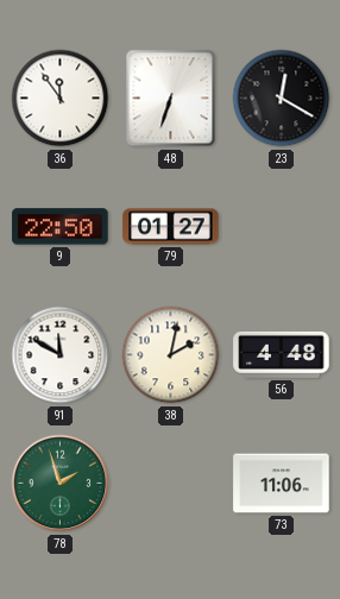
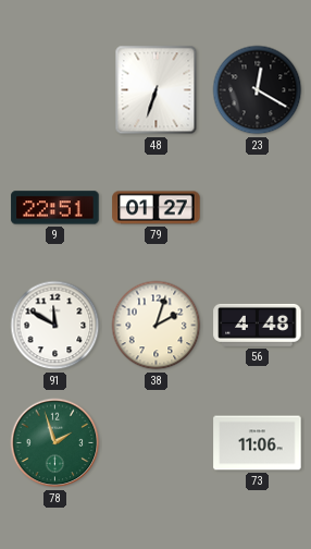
36: 11:54 -> none (61, 99)
9: 22:50 -> 22:51 (55, 208)
38: 2:02 -> 2:03 (157, 326)
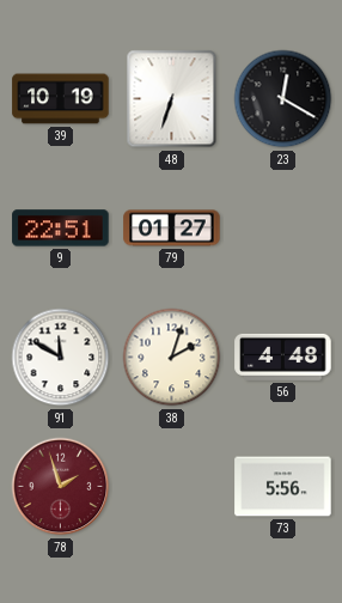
39: none -> 10:19 (61, 99)
78 dial: green -> burgundy (61, 487)
73: 11:06 -> 5:56 (283, 487)
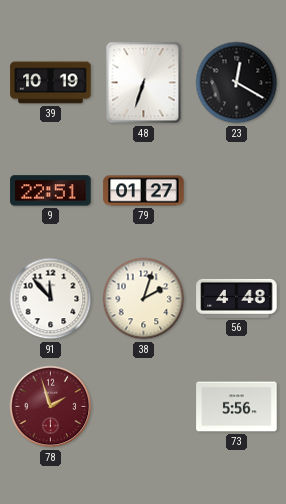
91: 11:50 -> 11:53 (51, 299)
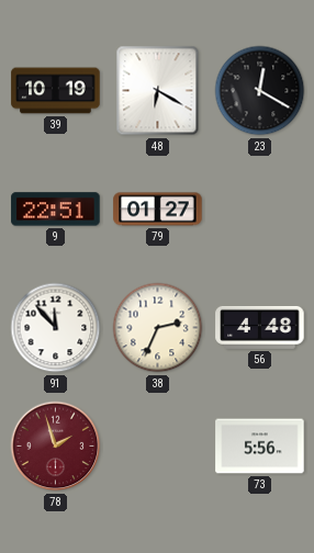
48: 6:33 -> 6:20 (158, 91)
38: 2:03 -> 2:34 (158, 328)
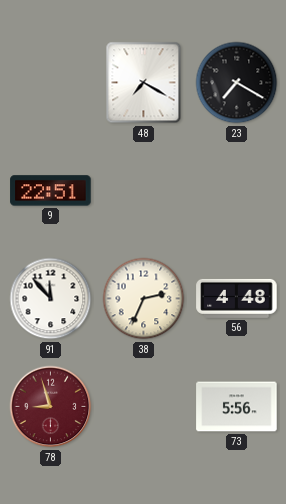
39: 10:19 -> none (56, 91)
48: 6:20 -> 7:20 (144, 83)
23: 12:20 -> 7:20 (237, 83)
79: 01:27 -> none (158, 210)
78: 1:57 -> 8:57 (51, 407)
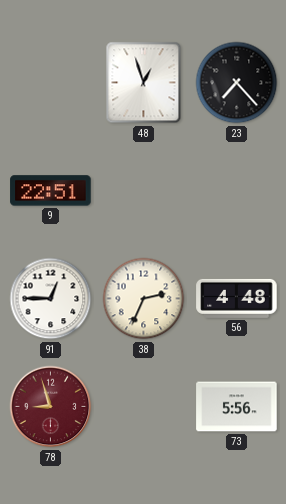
48: 7:20 -> 12:57 (144, 83)
23: 7:20 -> 7:23 (237, 83)
91: 11:53 -> 12:45 (51, 299)
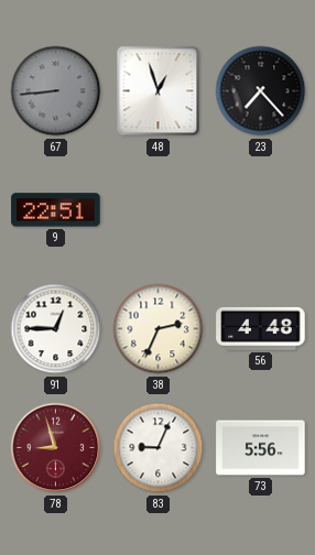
67: none -> 8:44 (56, 91)
83: none -> 9:04 (159, 448)
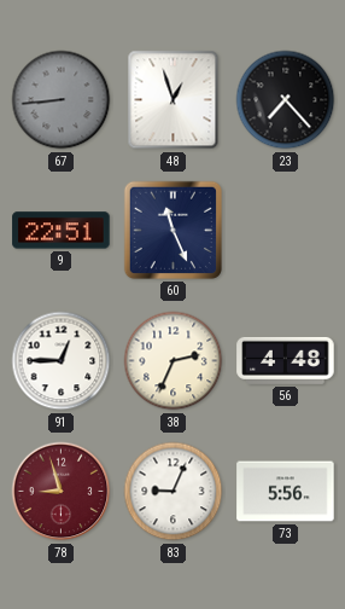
60: none -> 11:26 (172, 230)
